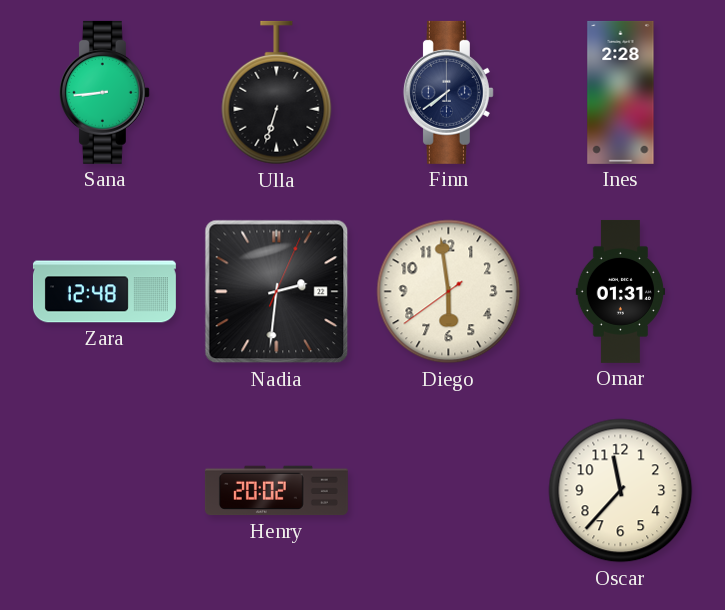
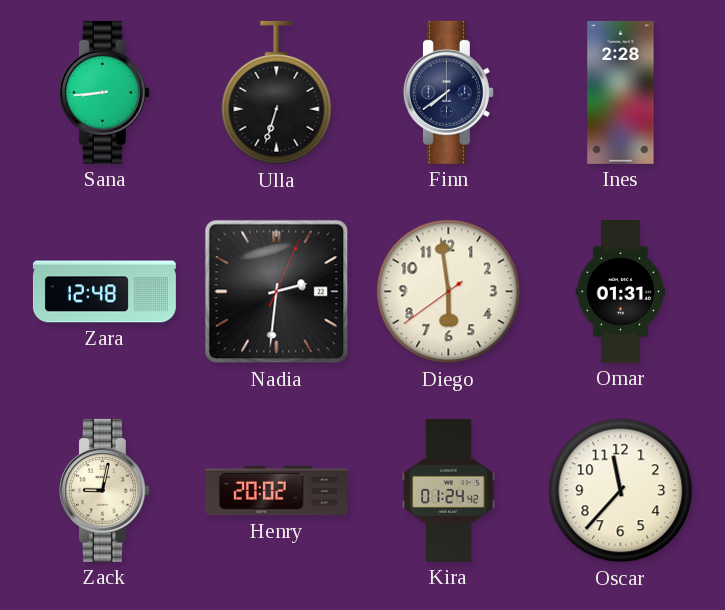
Zack: none -> 9:02 (104, 490)
Kira: none -> 01:24 (449, 490)
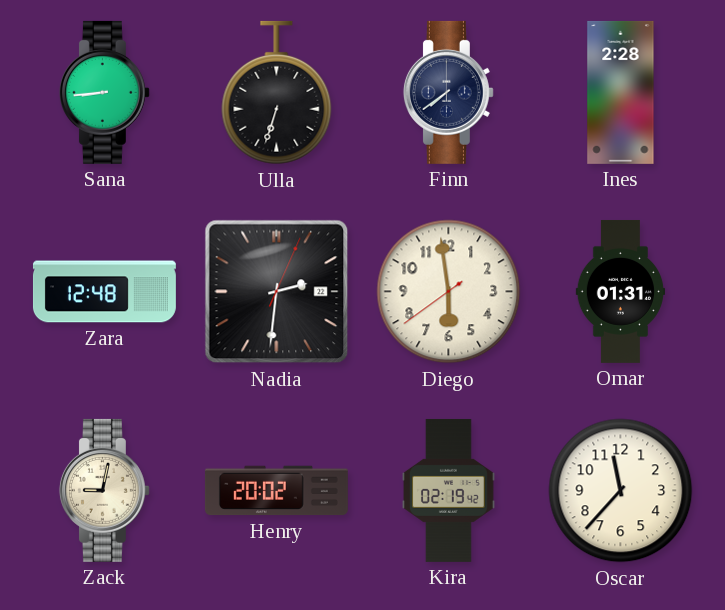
Kira: 01:24 -> 02:19 (449, 490)
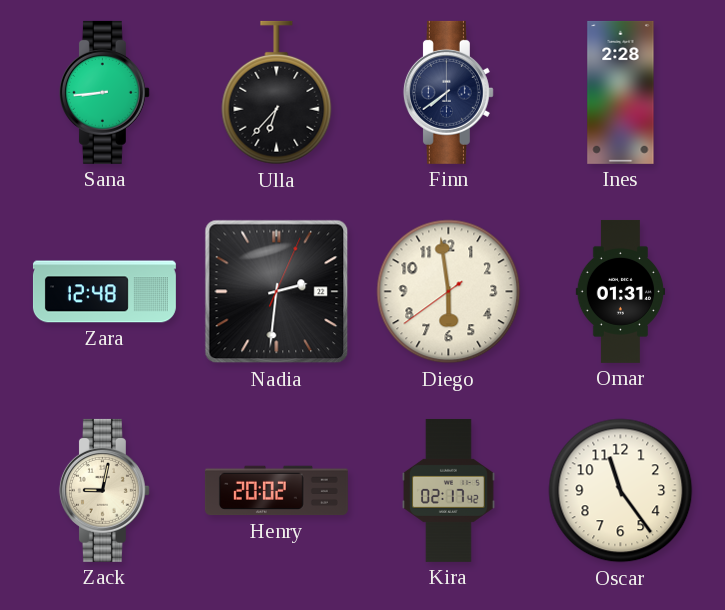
Ulla: 6:33 -> 6:37 (277, 93)
Kira: 02:19 -> 02:17 (449, 490)
Oscar: 11:37 -> 11:24 (621, 491)
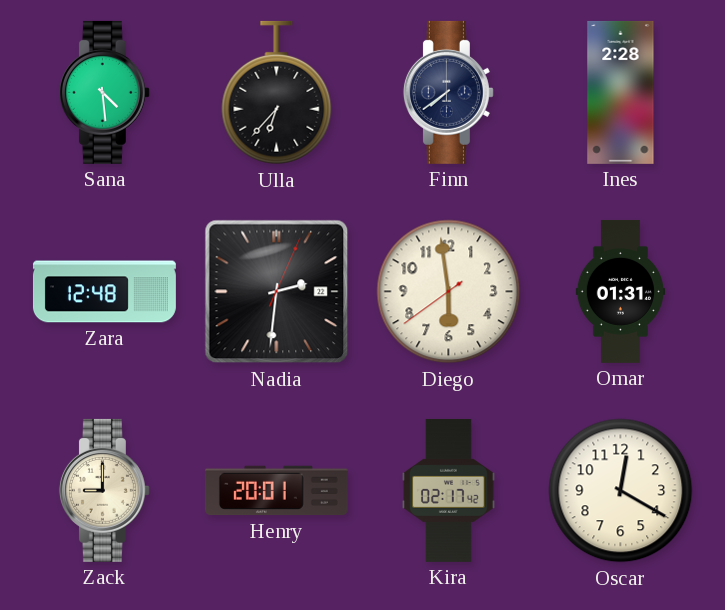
Sana: 8:44 -> 4:29 (104, 92)
Zack: 9:02 -> 9:00 (104, 490)
Henry: 20:02 -> 20:01 (276, 491)
Oscar: 11:24 -> 12:20 (621, 491)
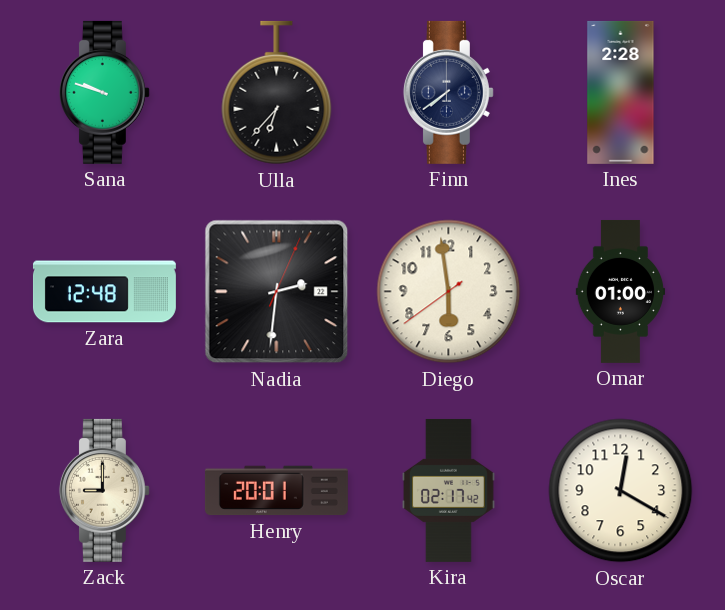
Sana: 4:29 -> 9:48 (104, 92)
Omar: 01:31 -> 01:00 (620, 291)
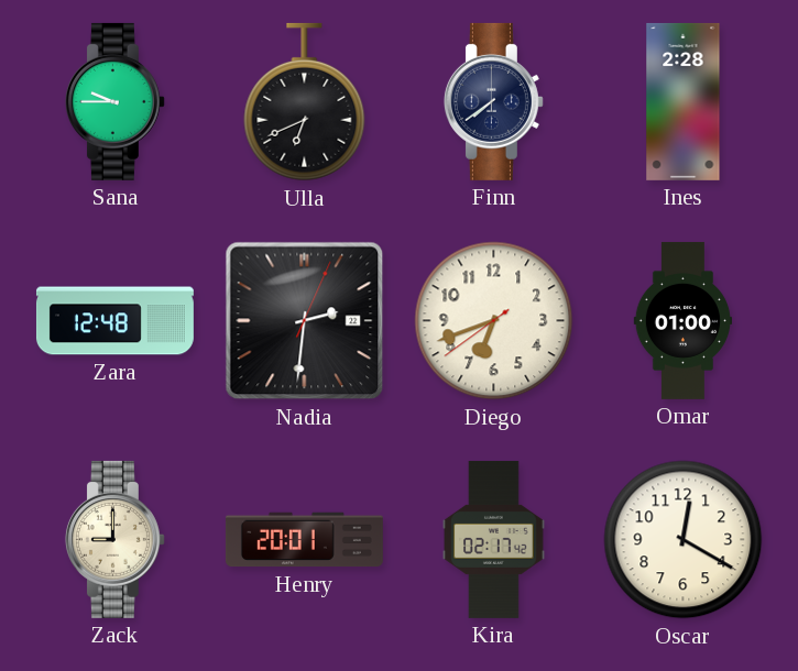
Sana: 9:48 -> 9:45 (114, 101)
Ulla: 6:37 -> 6:41 (305, 102)
Diego: 5:58 -> 6:41 (494, 321)
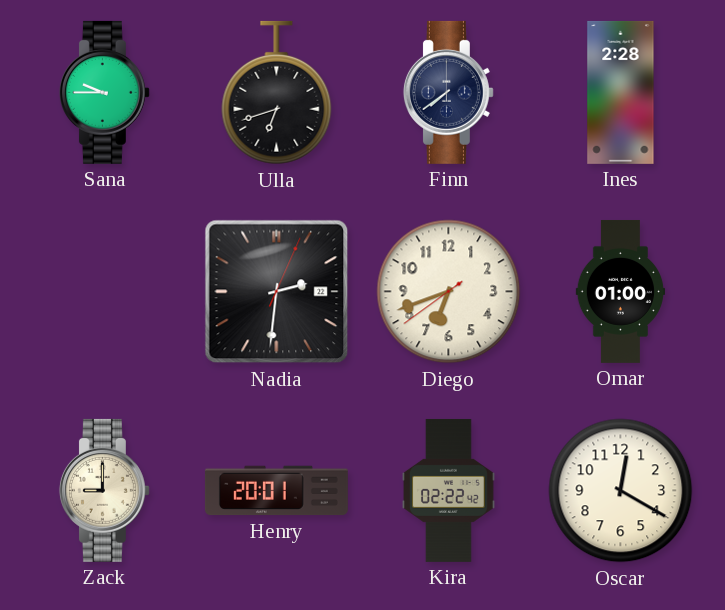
Ulla: 6:41 -> 6:42 (277, 93)
Zara: 12:48 -> none (114, 321)
Kira: 02:17 -> 02:22 (449, 490)
